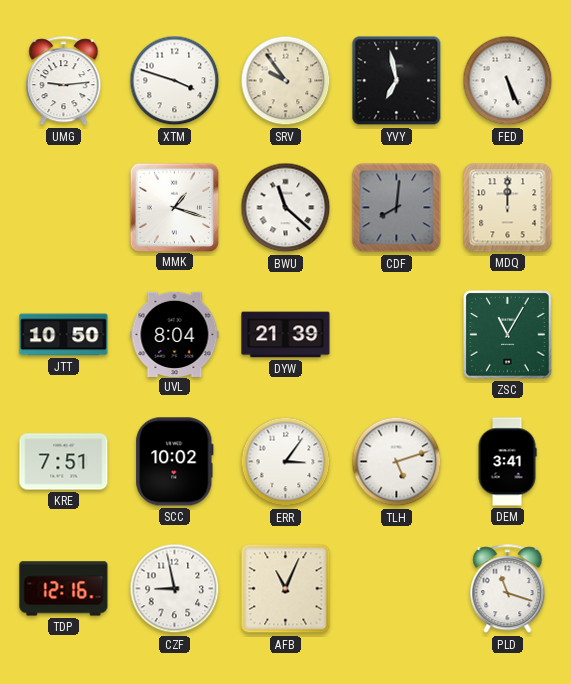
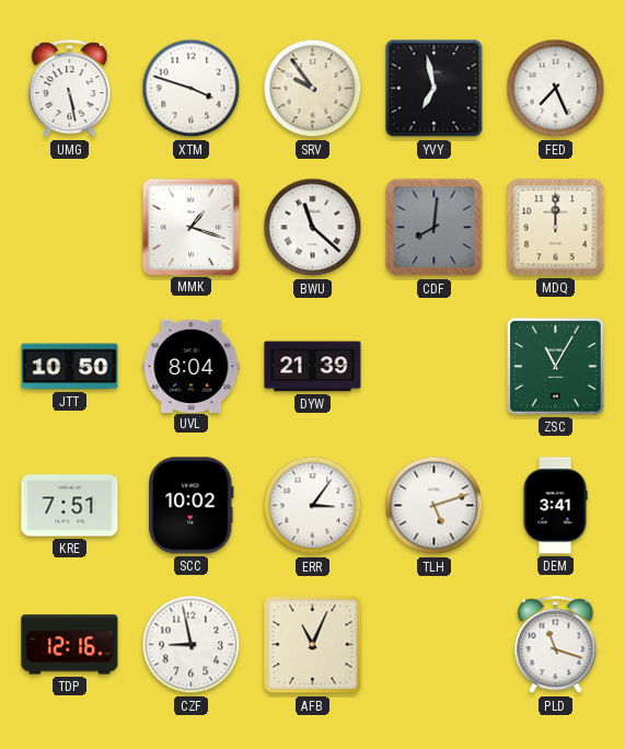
UMG: 9:14 -> 5:28 (70, 89)
FED: 5:26 -> 7:26 (556, 89)
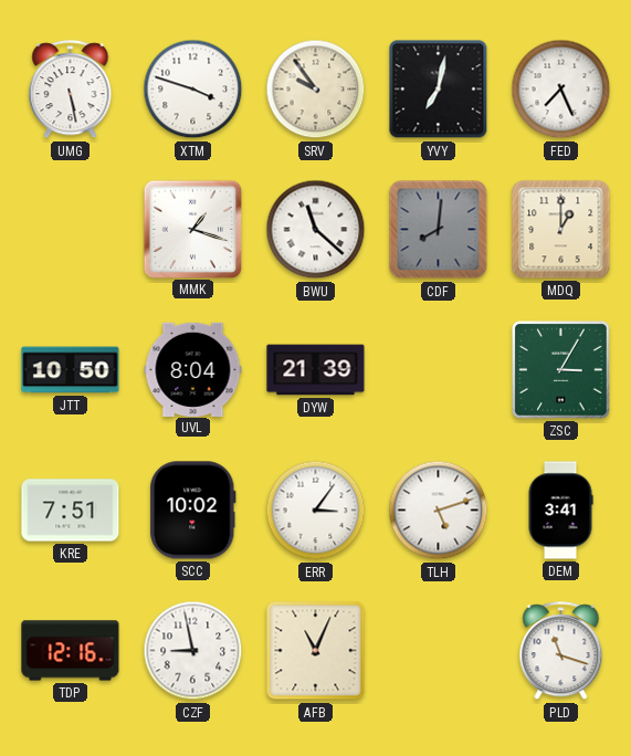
YVY: 6:58 -> 7:02 (439, 90)
MDQ: 12:00 -> 1:00 (561, 230)
ZSC: 11:05 -> 3:05 (561, 370)
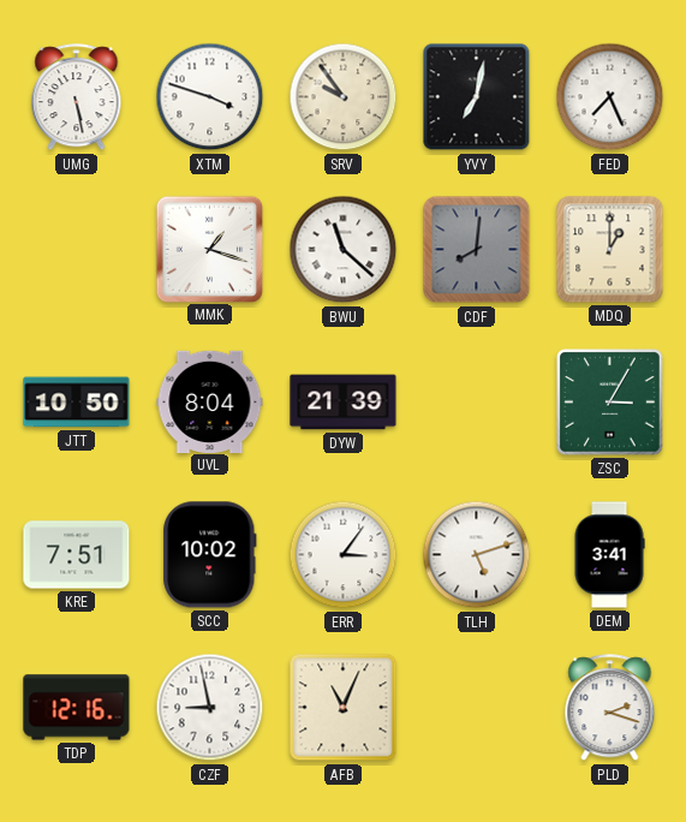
PLD: 11:18 -> 2:18 (610, 708)
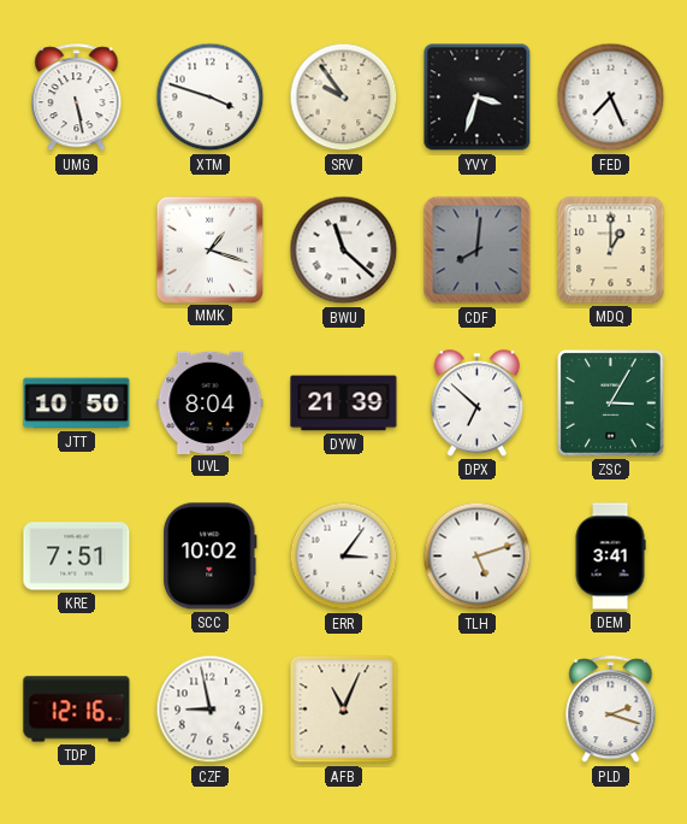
YVY: 7:02 -> 3:33 (478, 98)
DPX: none -> 6:52 (476, 404)
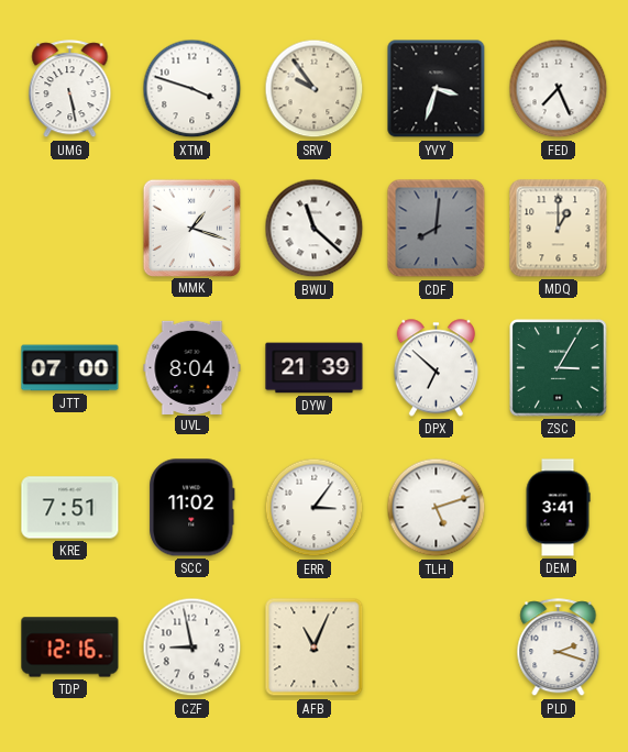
JTT: 10:50 -> 07:00 (70, 368)
SCC: 10:02 -> 11:02 (192, 508)
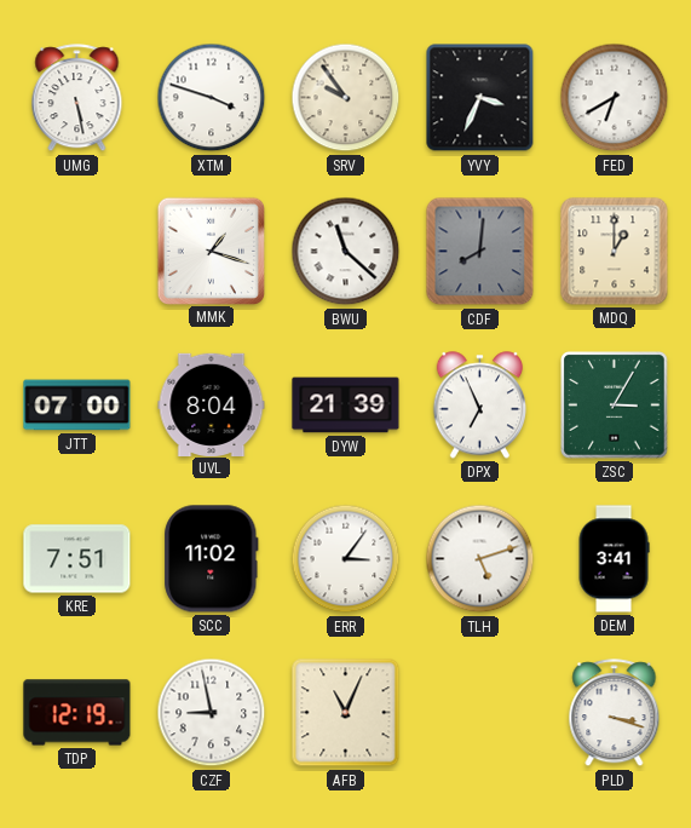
YVY: 3:33 -> 3:34 (480, 98)
FED: 7:26 -> 6:40 (615, 98)
DPX: 6:52 -> 6:56 (479, 406)
TDP: 12:16 -> 12:19 (77, 713)
PLD: 2:18 -> 3:18 (615, 713)
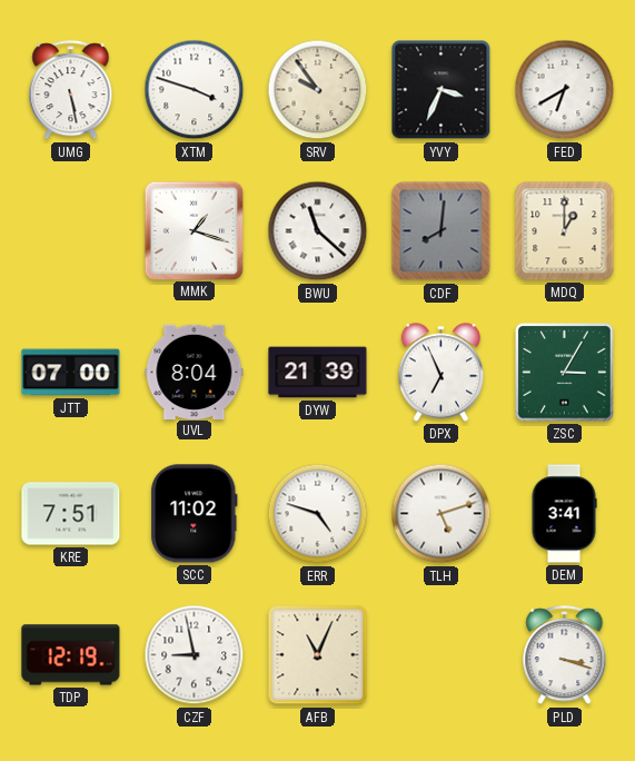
ERR: 3:06 -> 4:48 (318, 514)
